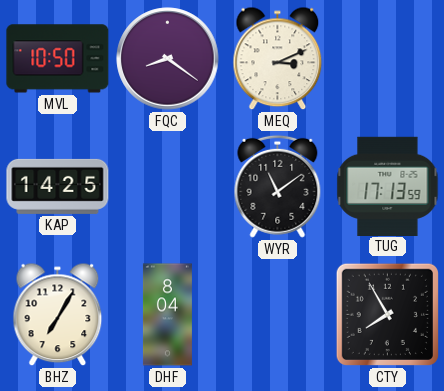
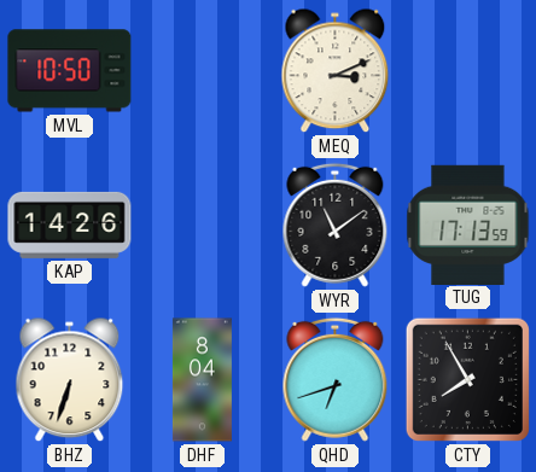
FQC: 8:21 -> none (168, 59)
KAP: 14:25 -> 14:26 (70, 225)
BHZ: 7:05 -> 6:33 (70, 380)
QHD: none -> 6:42 (336, 379)
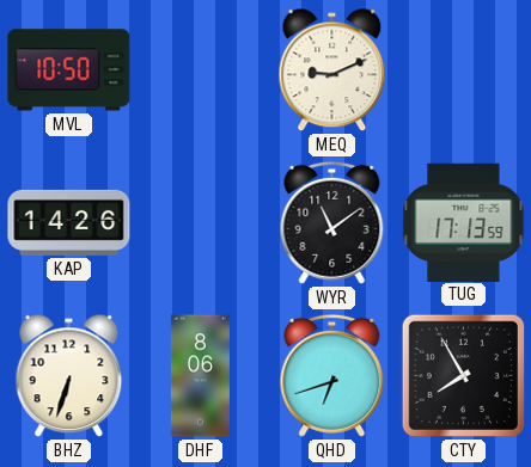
MEQ: 3:11 -> 9:11 (332, 70)
DHF: 8:04 -> 8:06 (200, 376)
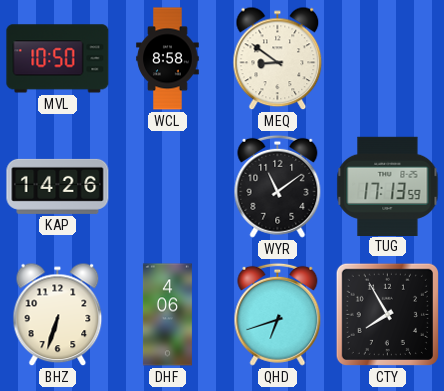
WCL: none -> 8:58 (168, 59)
MEQ: 9:11 -> 8:51 (278, 59)
DHF: 8:06 -> 4:06 (167, 315)
